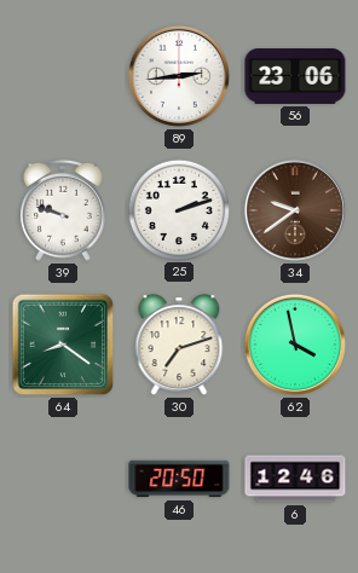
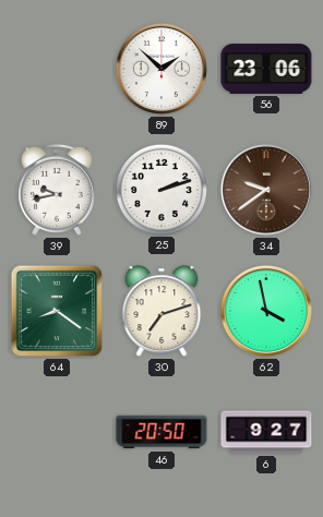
89: 2:44 -> 1:52 (161, 69)
39: 9:48 -> 9:43 (58, 190)
6: 12:46 -> 9:27 (266, 432)
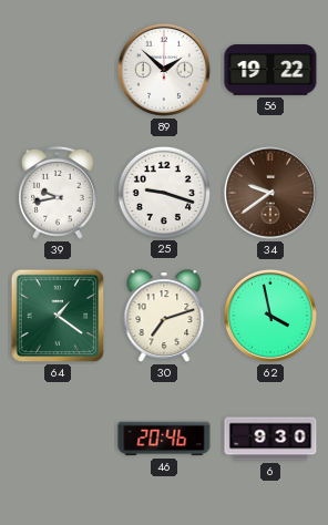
56: 23:06 -> 19:22 (270, 70)
25: 2:12 -> 9:18 (163, 192)
64: 8:21 -> 1:21 (58, 316)
46: 20:50 -> 20:46 (164, 439)
6: 9:27 -> 9:30 (270, 439)
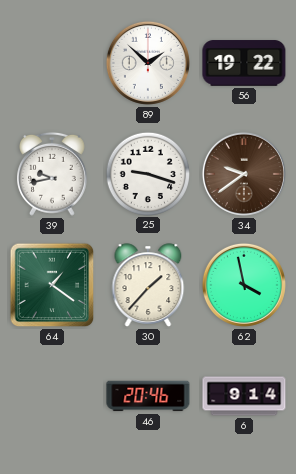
30: 7:12 -> 1:37 (148, 285)
6: 9:30 -> 9:14 (244, 396)
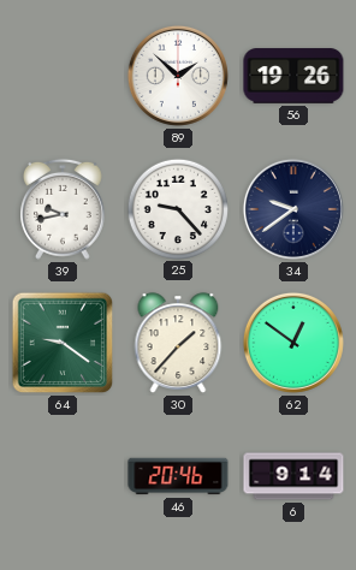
56: 19:22 -> 19:26 (293, 76)
25: 9:18 -> 9:23 (177, 208)
34 dial: brown -> navy (293, 209)
64: 1:21 -> 9:21 (63, 343)
62: 3:58 -> 12:51 (293, 343)
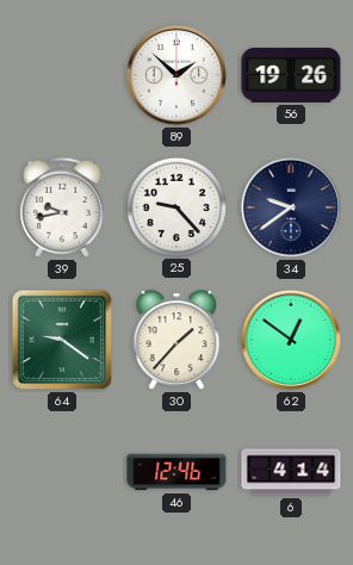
46: 20:46 -> 12:46 (176, 472)
6: 9:14 -> 4:14 (291, 472)
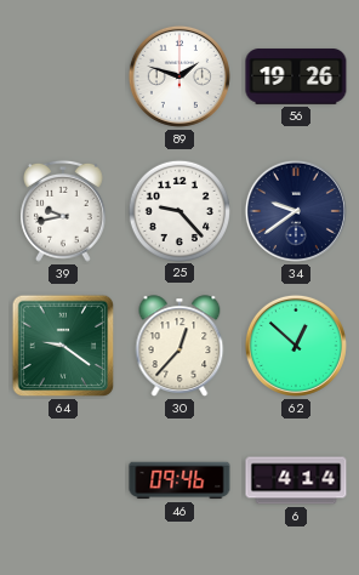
89: 1:52 -> 1:48 (180, 76)
30: 1:37 -> 12:37 (180, 346)
62: 12:51 -> 12:52 (296, 346)
46: 12:46 -> 09:46 (180, 480)
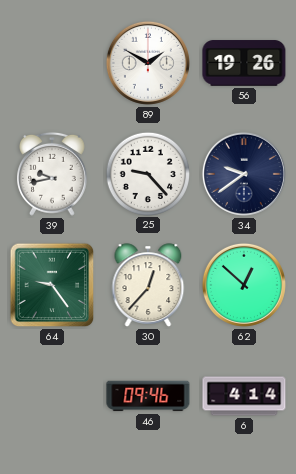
89: 1:48 -> 1:50 (148, 63)
64: 9:21 -> 9:24 (52, 285)
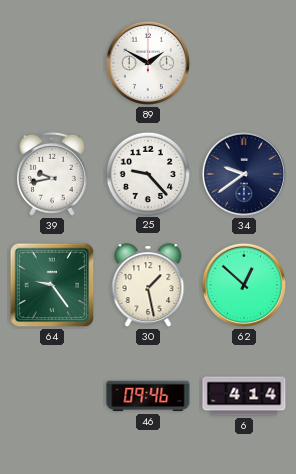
56: 19:26 -> none (244, 63)
30: 12:37 -> 1:28 (148, 285)
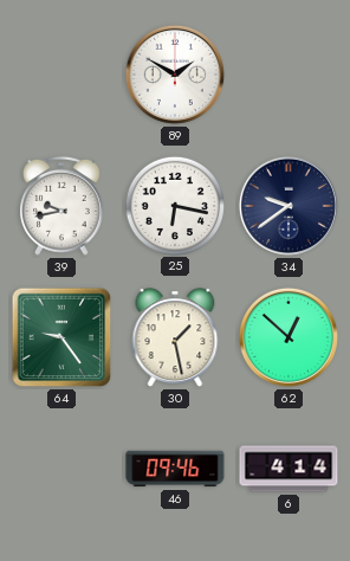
25: 9:23 -> 6:17 (174, 205)
